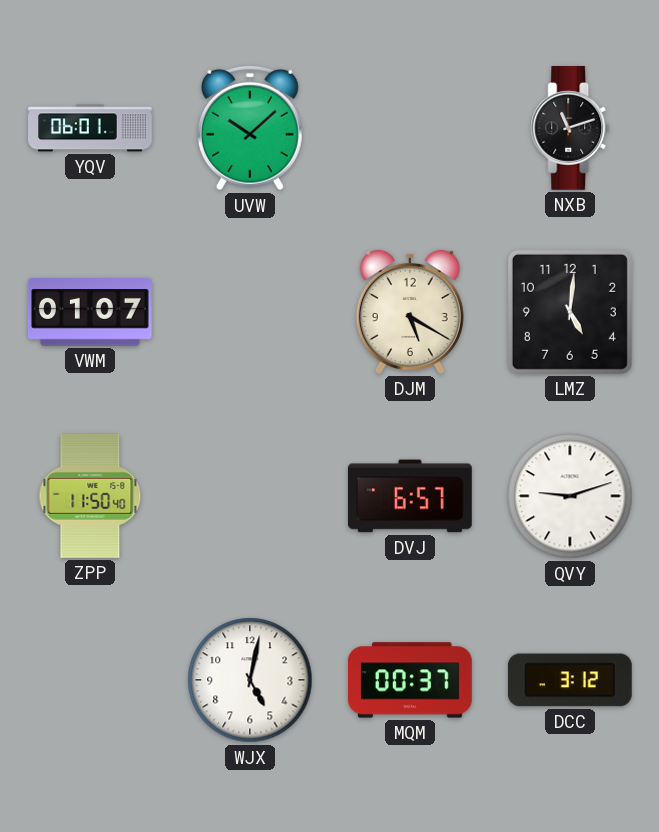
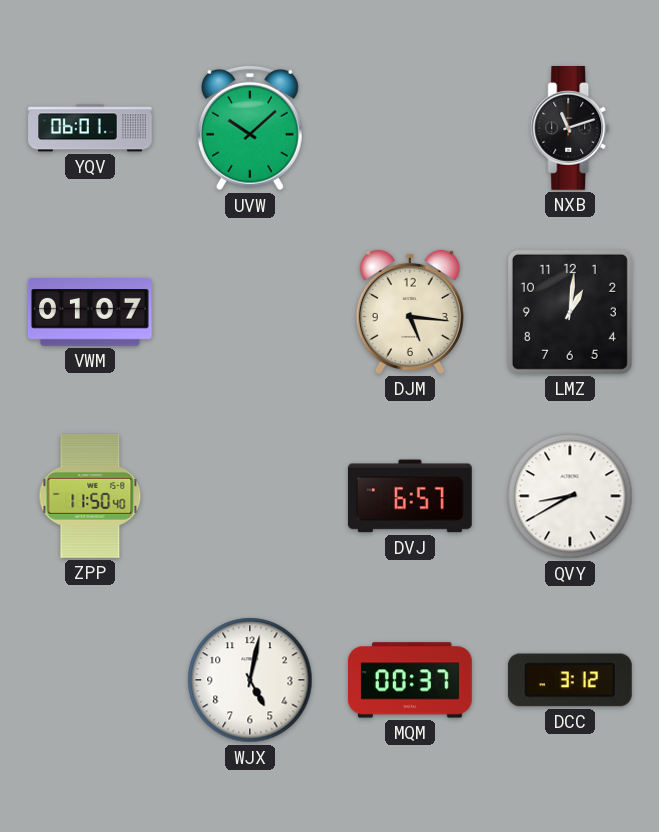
DJM: 5:20 -> 5:16 (410, 312)
LMZ: 5:01 -> 1:01 (570, 312)
QVY: 9:12 -> 8:40 (570, 496)
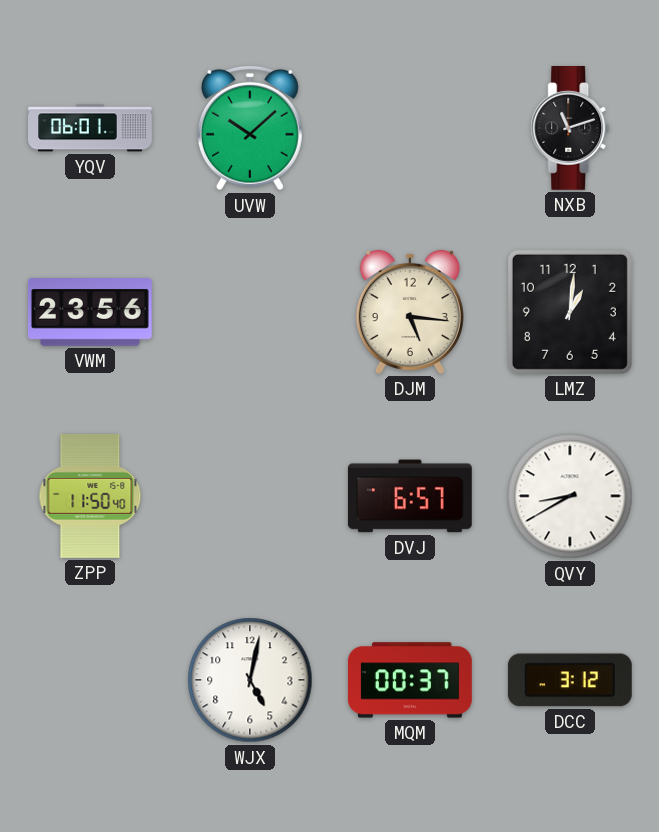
VWM: 01:07 -> 23:56 (91, 313)
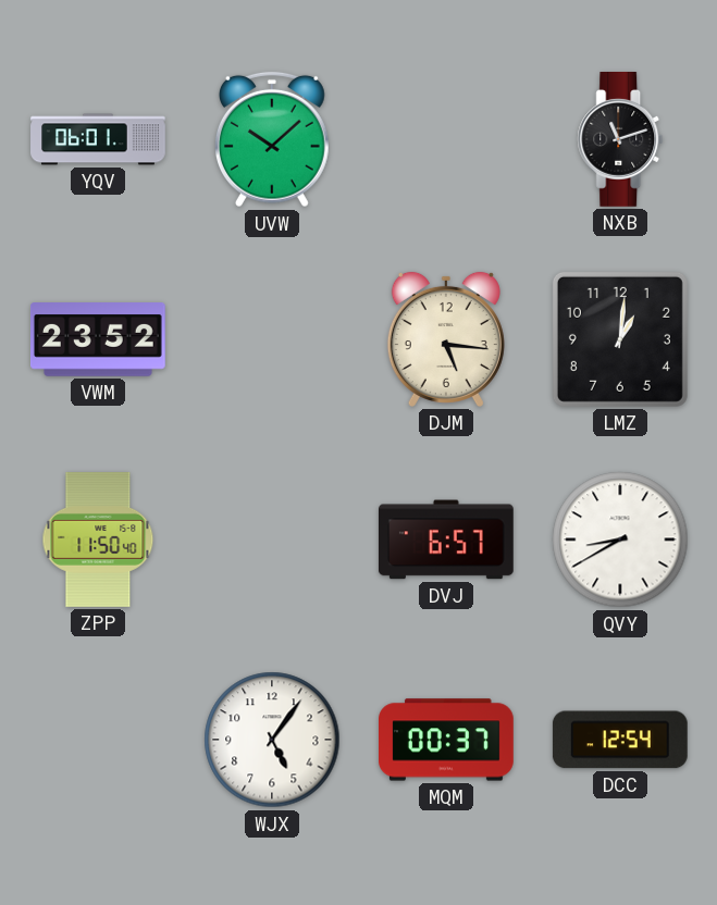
VWM: 23:56 -> 23:52 (99, 340)
WJX: 5:02 -> 5:06 (272, 740)
DCC: 3:12 -> 12:54 (620, 740)
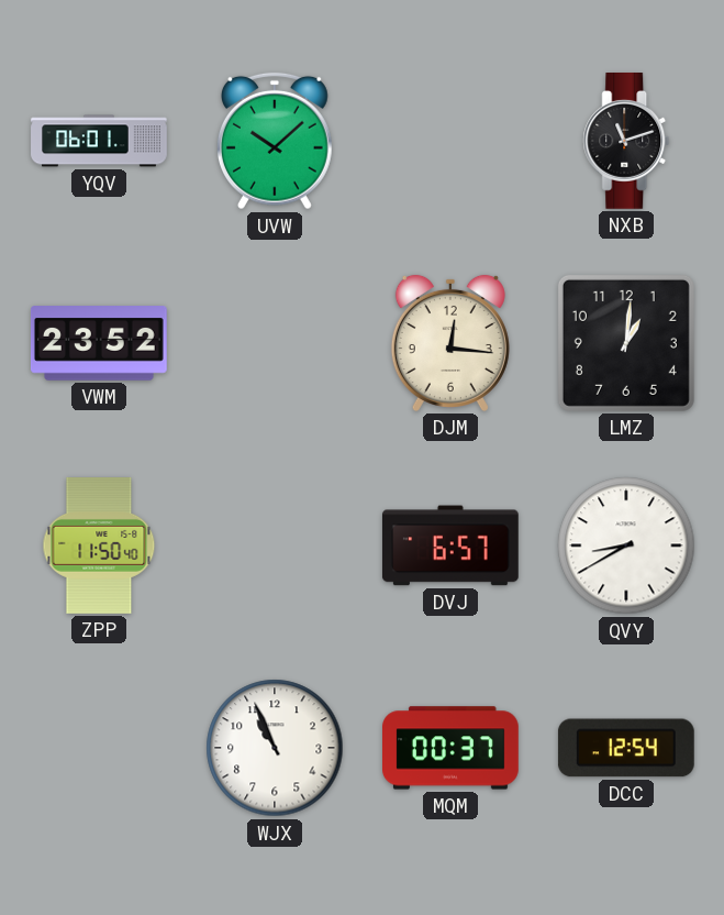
DJM: 5:16 -> 12:16 (450, 343)
WJX: 5:06 -> 10:56 (275, 748)
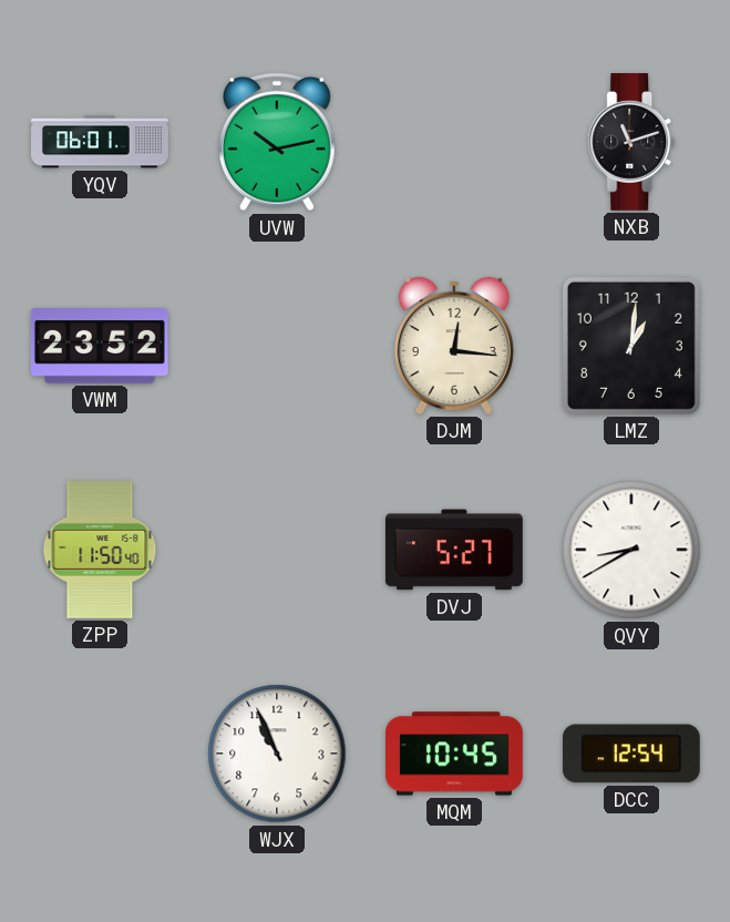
UVW: 10:08 -> 10:13 (277, 142)
DVJ: 6:57 -> 5:27 (454, 550)
MQM: 00:37 -> 10:45 (455, 754)
